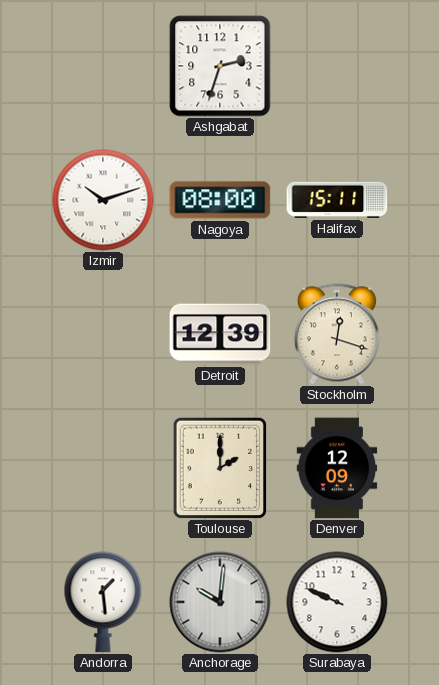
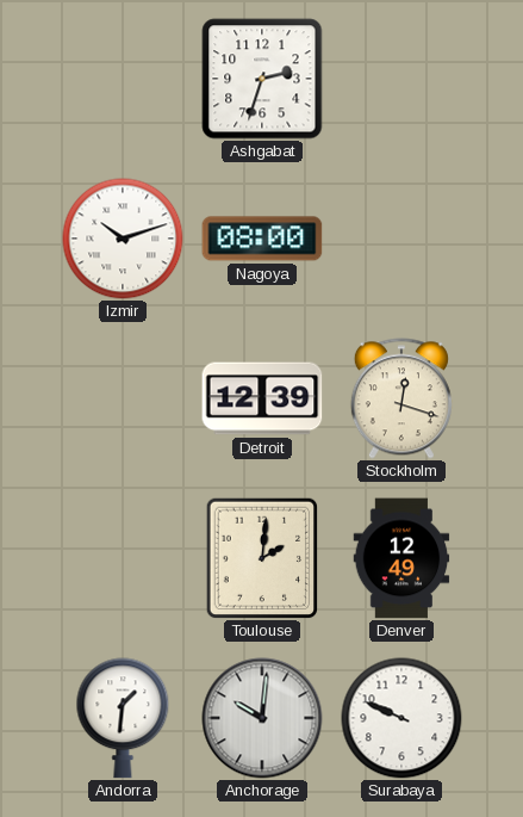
Halifax: 15:11 -> none (337, 200)
Toulouse: 2:00 -> 2:01 (261, 558)
Denver: 12:09 -> 12:49 (401, 558)
Andorra: 1:29 -> 1:31 (123, 718)
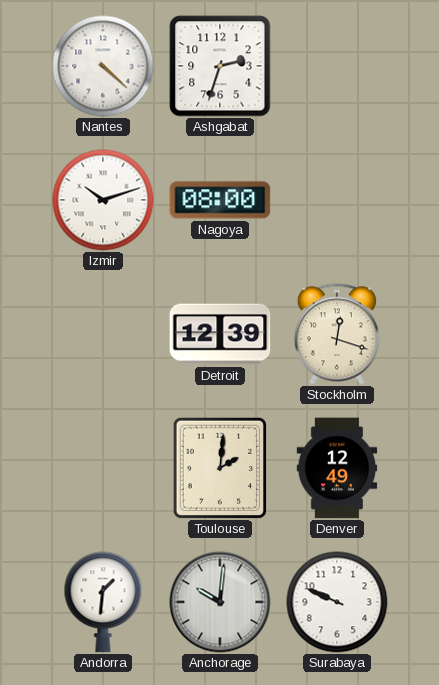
Nantes: none -> 4:22 (103, 66)
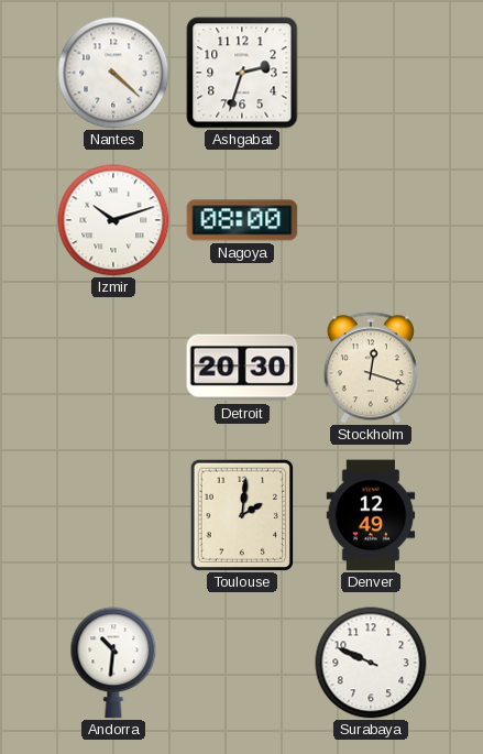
Detroit: 12:39 -> 20:30 (242, 368)
Andorra: 1:31 -> 10:31 (113, 663)
Anchorage: 10:01 -> none (220, 602)
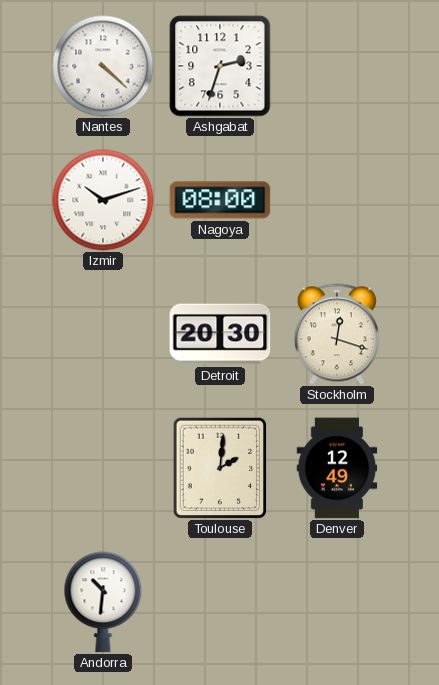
Surabaya: 9:49 -> none (371, 663)
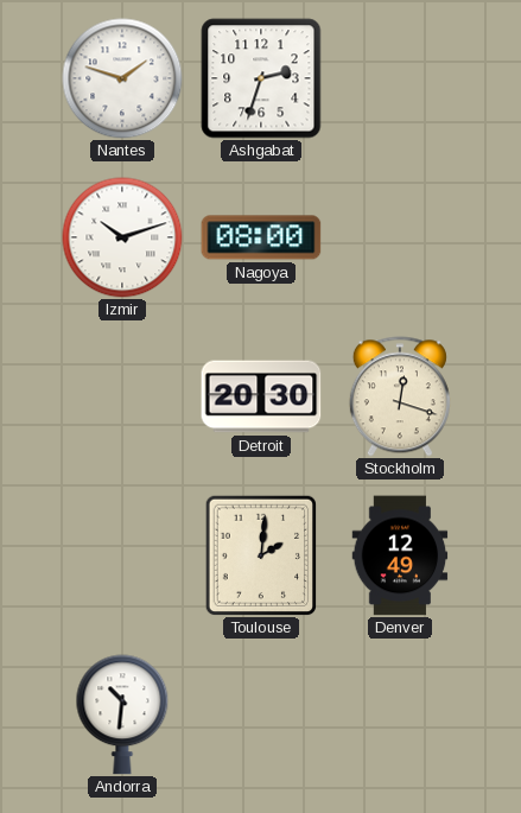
Nantes: 4:22 -> 1:48 (122, 78)
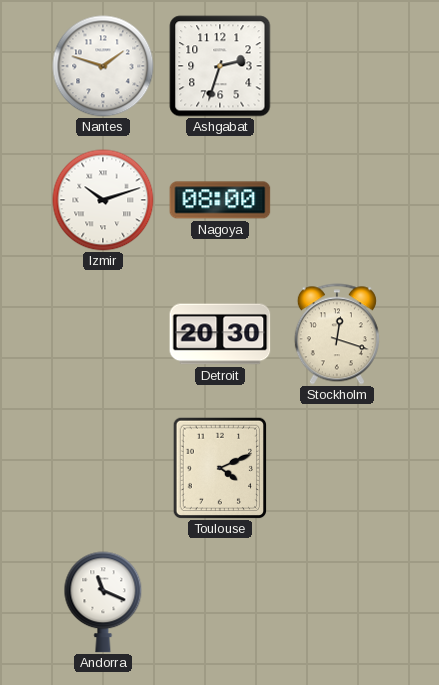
Toulouse: 2:01 -> 4:11 (219, 468)
Denver: 12:49 -> none (400, 555)
Andorra: 10:31 -> 11:19 (103, 602)
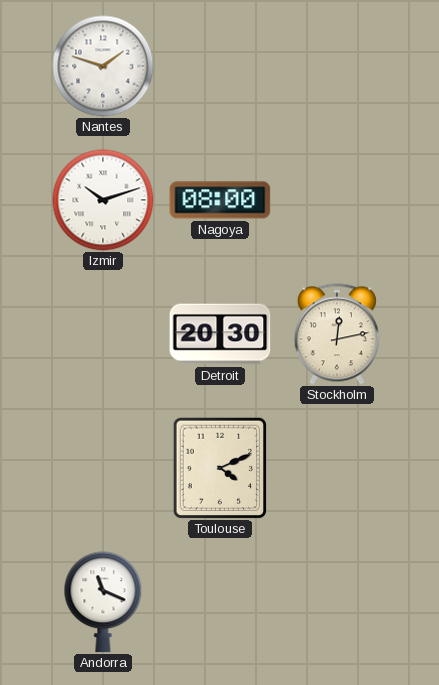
Ashgabat: 2:33 -> none (220, 66)
Stockholm: 12:18 -> 12:13 (337, 334)
